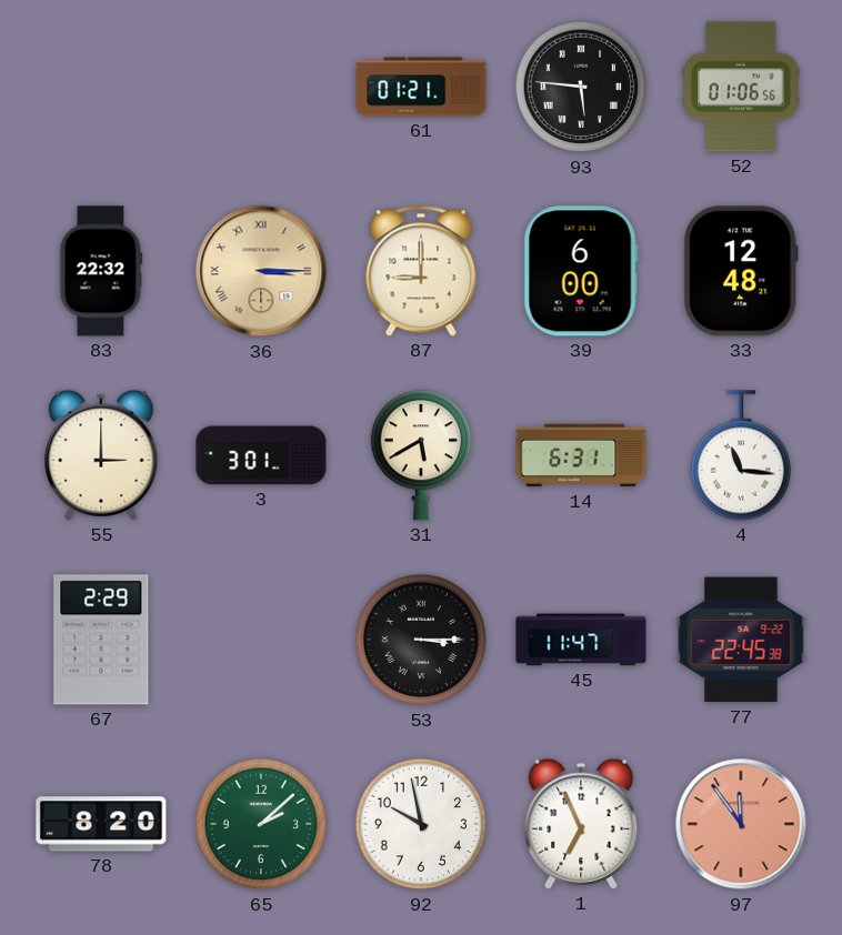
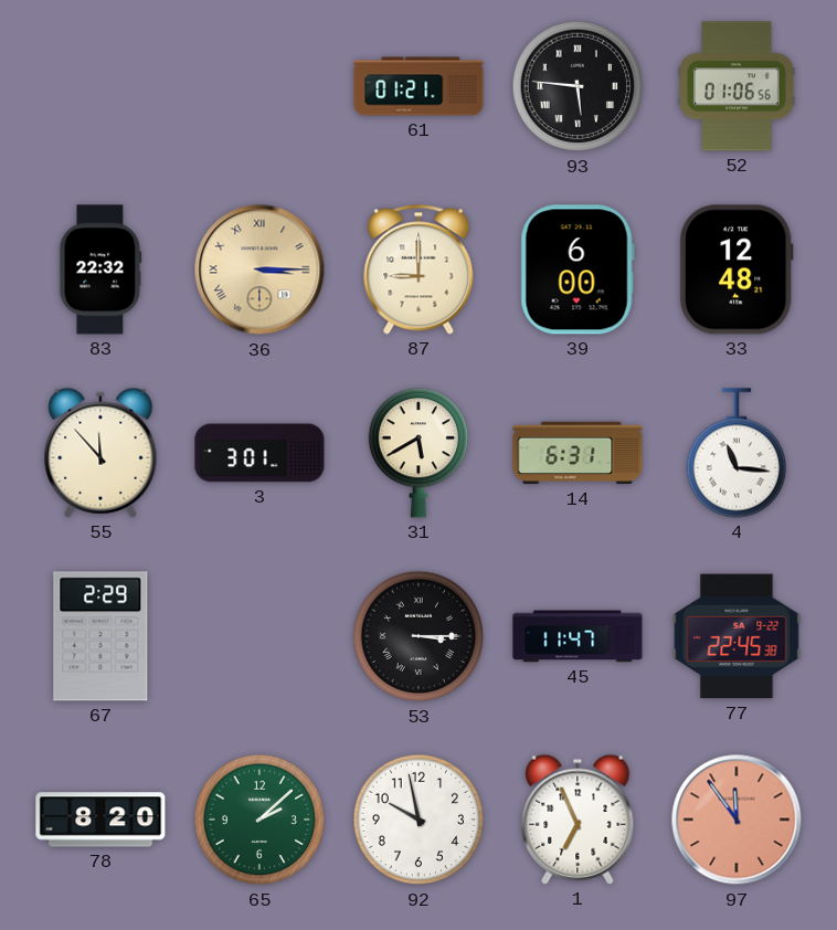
55: 3:00 -> 11:53 (100, 453)
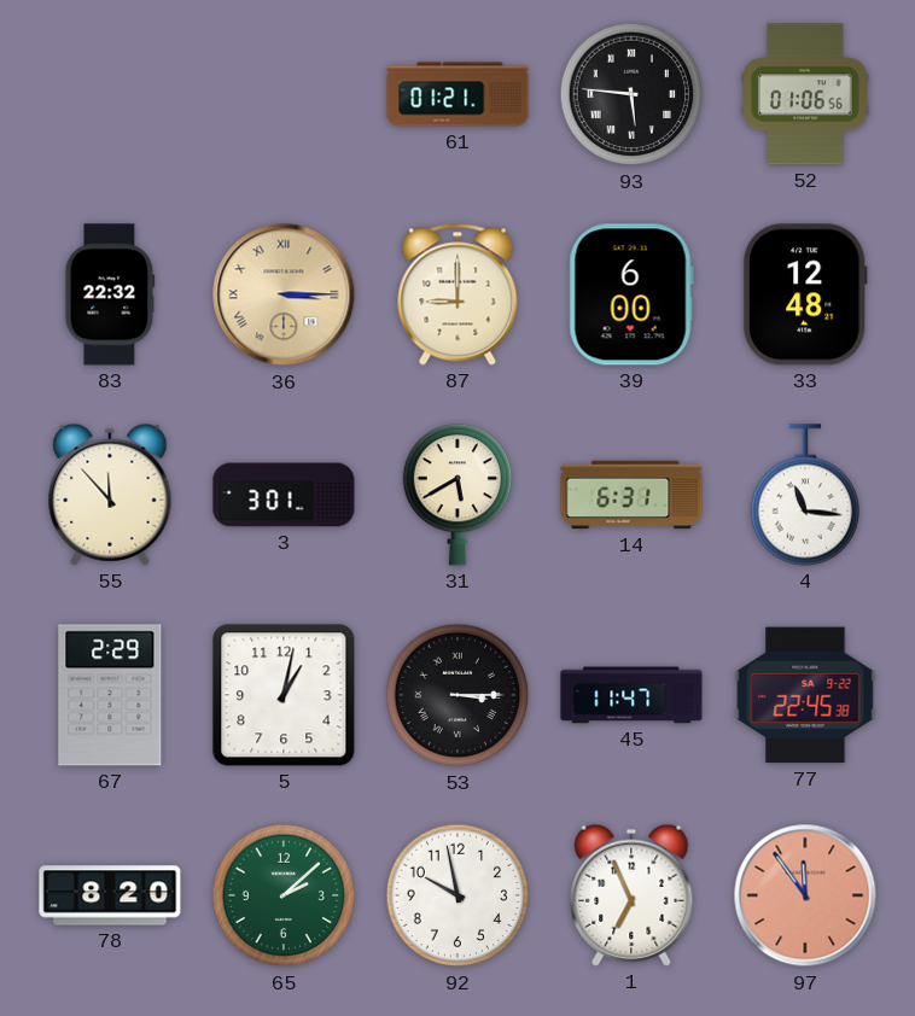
5: none -> 1:02 (284, 695)
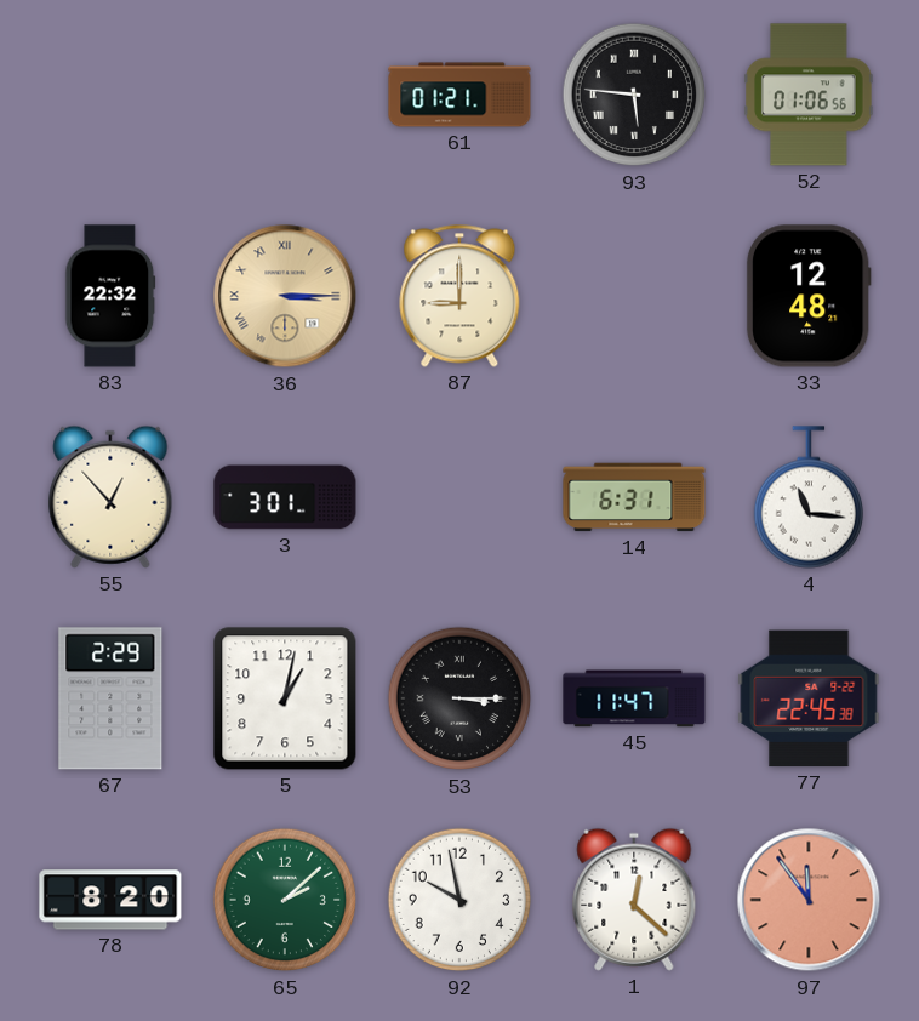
39: 6:00 -> none (631, 294)
55: 11:53 -> 12:53 (110, 497)
31: 5:40 -> none (456, 495)
1: 6:56 -> 12:22 (634, 900)
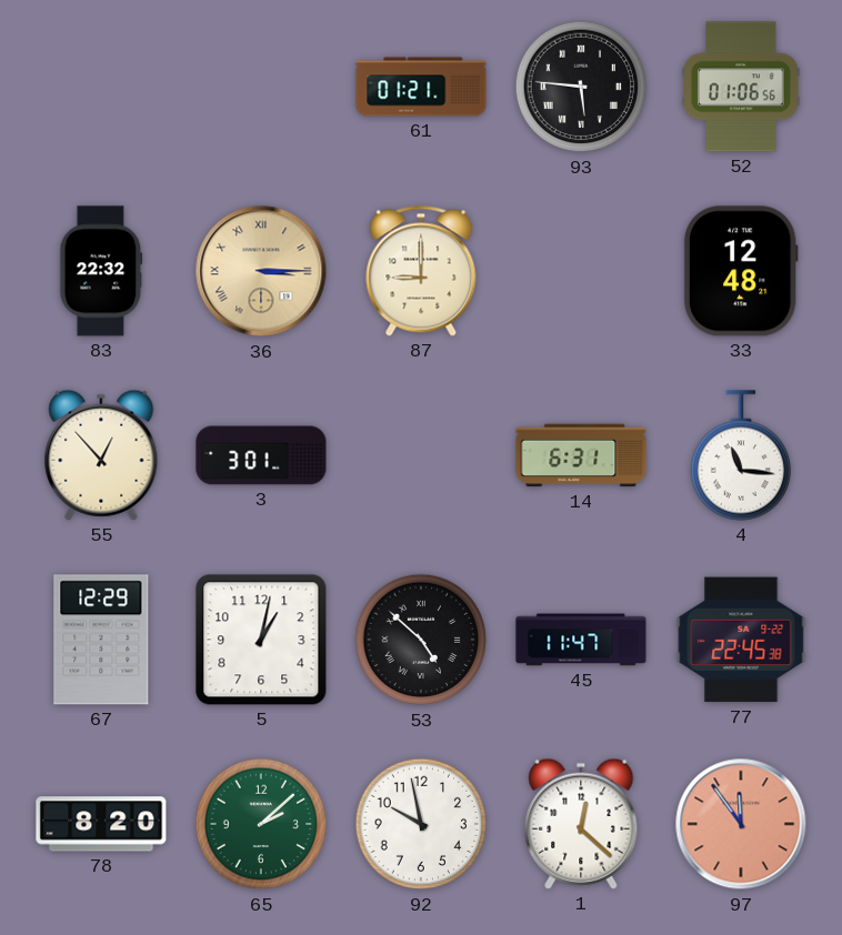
67: 2:29 -> 12:29 (101, 640)
53: 3:15 -> 4:52 (421, 640)
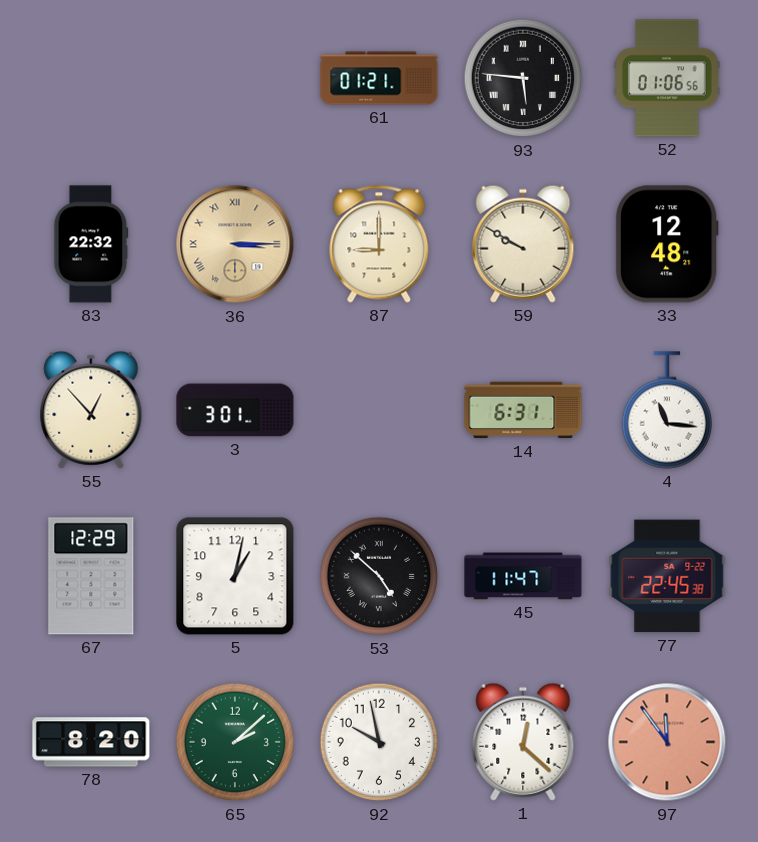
59: none -> 9:50 (523, 244)
